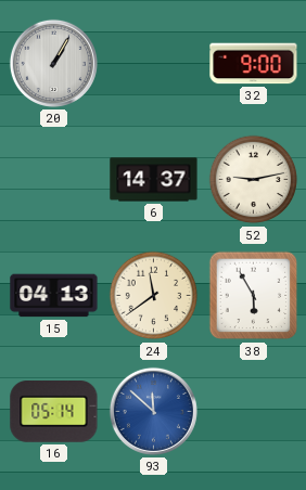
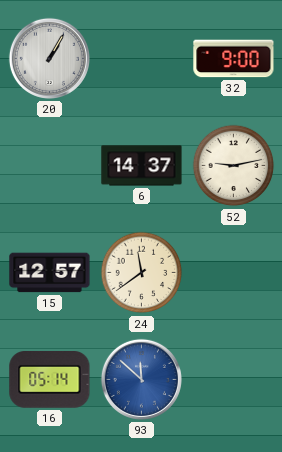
15: 04:13 -> 12:57 (50, 273)
38: 5:55 -> none (254, 296)
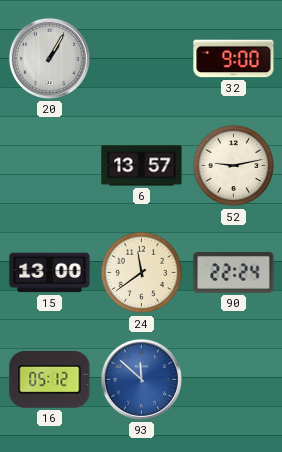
6: 14:37 -> 13:57 (142, 166)
15: 12:57 -> 13:00 (50, 273)
90: none -> 22:24 (234, 273)
16: 05:14 -> 05:12 (50, 380)
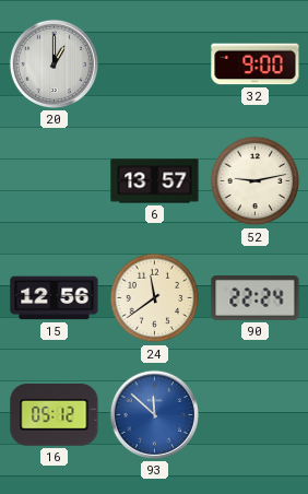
20: 1:05 -> 1:00 (54, 63)
15: 13:00 -> 12:56 (55, 298)
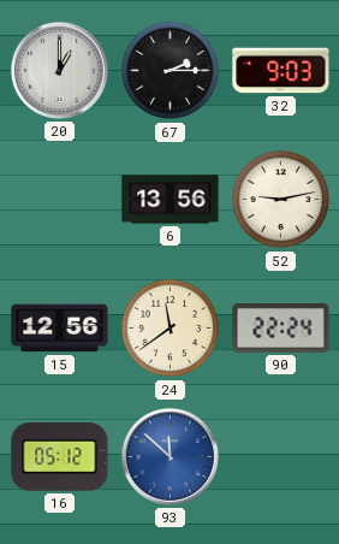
67: none -> 2:15 (171, 71)
32: 9:00 -> 9:03 (281, 71)
6: 13:57 -> 13:56 (171, 200)
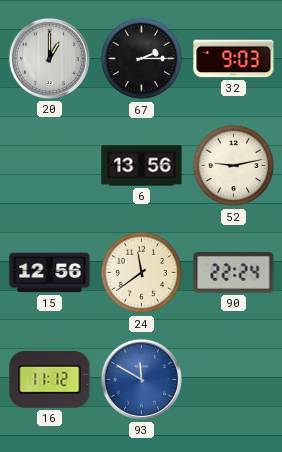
16: 05:12 -> 11:12 (50, 380)
93: 11:52 -> 11:50 (141, 379)
